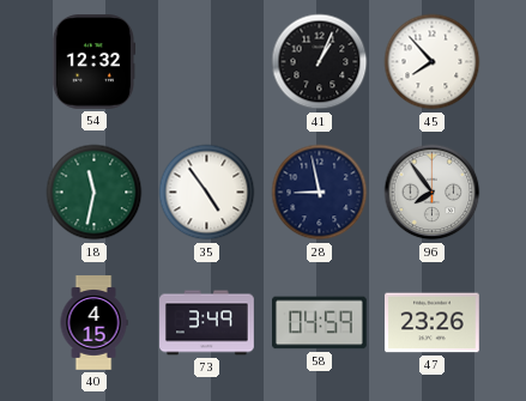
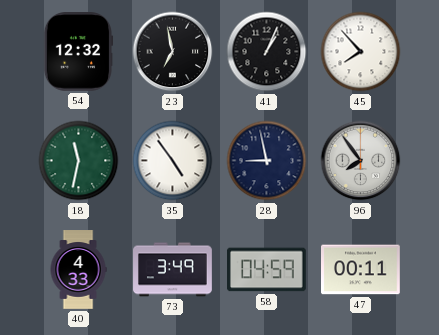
23: none -> 6:58 (173, 52)
40: 4:15 -> 4:33 (78, 270)
47: 23:26 -> 00:11 (361, 270)
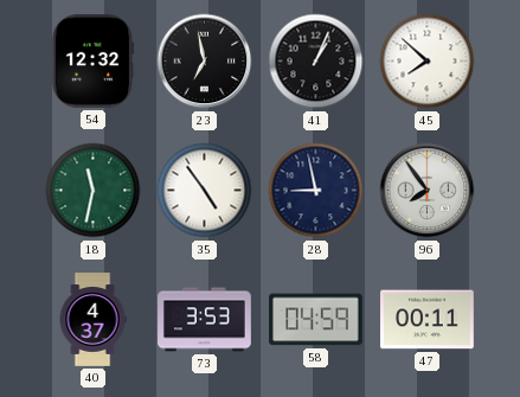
45: 7:53 -> 7:52 (428, 62)
40: 4:33 -> 4:37 (92, 320)
73: 3:49 -> 3:53 (205, 320)
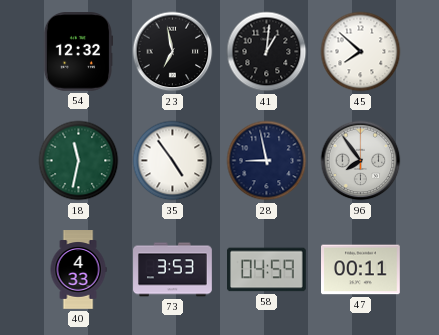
41: 1:04 -> 1:01 (267, 52)
40: 4:37 -> 4:33 (78, 270)
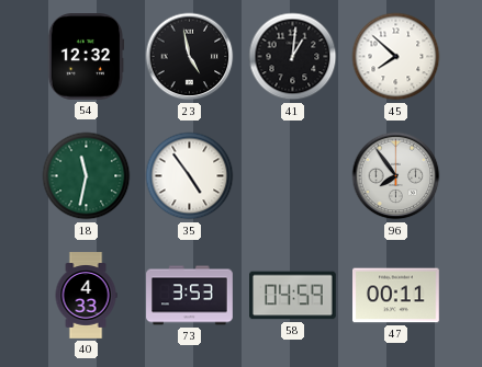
23: 6:58 -> 4:58 (190, 57)
28: 8:58 -> none (267, 161)
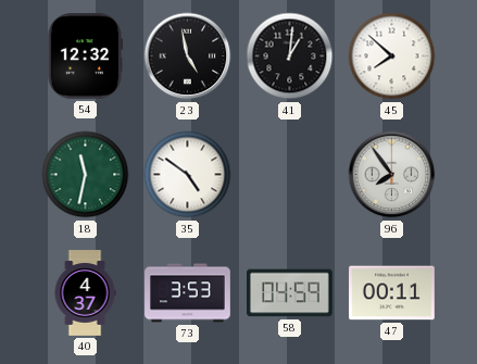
35: 4:54 -> 4:51 (188, 175)
40: 4:33 -> 4:37 (85, 293)
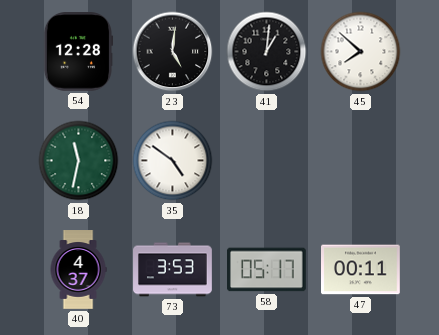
54: 12:32 -> 12:28 (78, 52)
23: 4:58 -> 5:01 (173, 52)
96: 7:54 -> none (392, 175)
58: 04:59 -> 05:17 (267, 270)
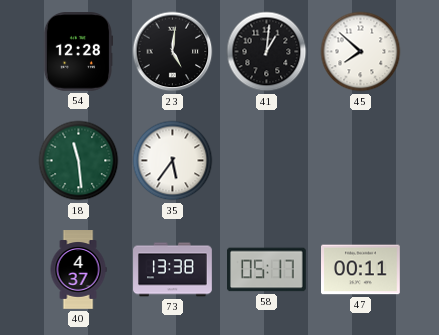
18: 11:32 -> 11:29 (79, 161)
35: 4:51 -> 5:36 (173, 161)
73: 3:53 -> 13:38 (173, 270)
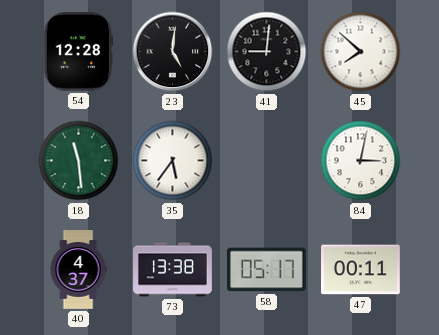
41: 1:01 -> 9:01 (267, 52)
84: none -> 3:02 (361, 161)
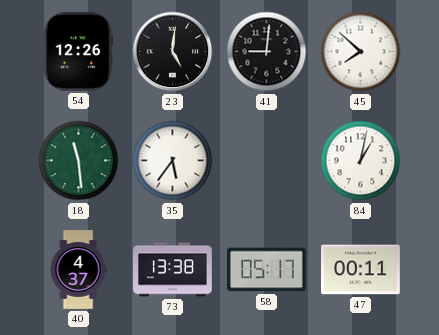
54: 12:28 -> 12:26 (78, 52)
84: 3:02 -> 1:02 (361, 161)
